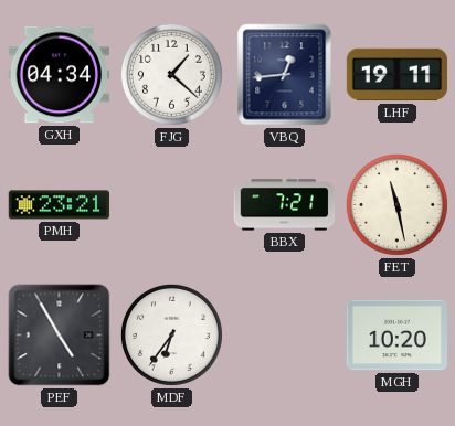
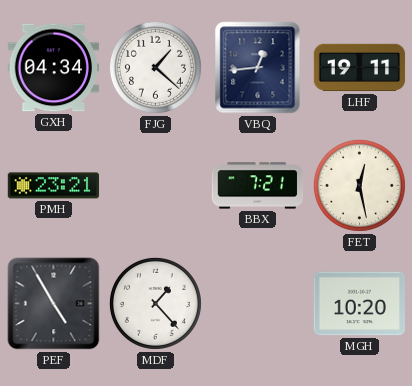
FET: 11:28 -> 12:28 (359, 185)
MDF: 6:36 -> 1:23 (155, 303)
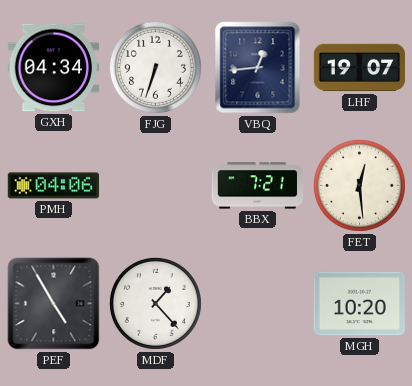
FJG: 1:22 -> 6:33 (155, 67)
LHF: 19:11 -> 19:07 (360, 68)
PMH: 23:21 -> 04:06 (54, 186)
FET: 12:28 -> 12:29 (359, 185)
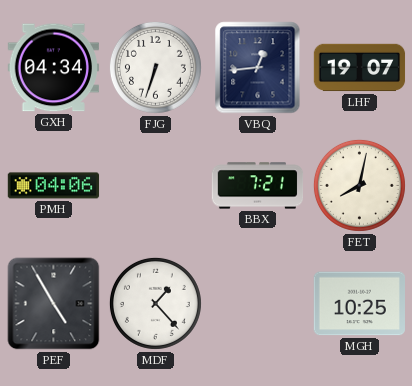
FET: 12:29 -> 8:02 (359, 185)
MGH: 10:20 -> 10:25 (359, 304)
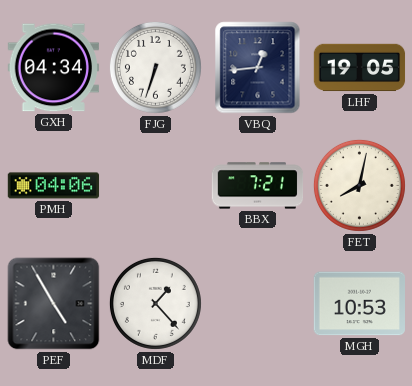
LHF: 19:07 -> 19:05 (360, 68)
MGH: 10:25 -> 10:53 (359, 304)
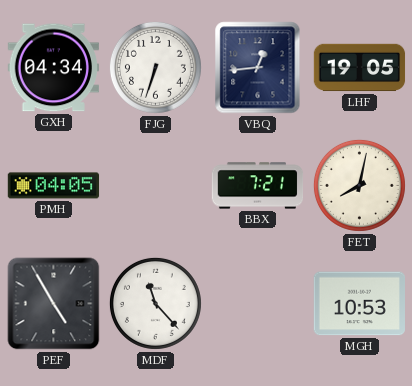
PMH: 04:06 -> 04:05 (54, 186)
MDF: 1:23 -> 11:23 (155, 303)
